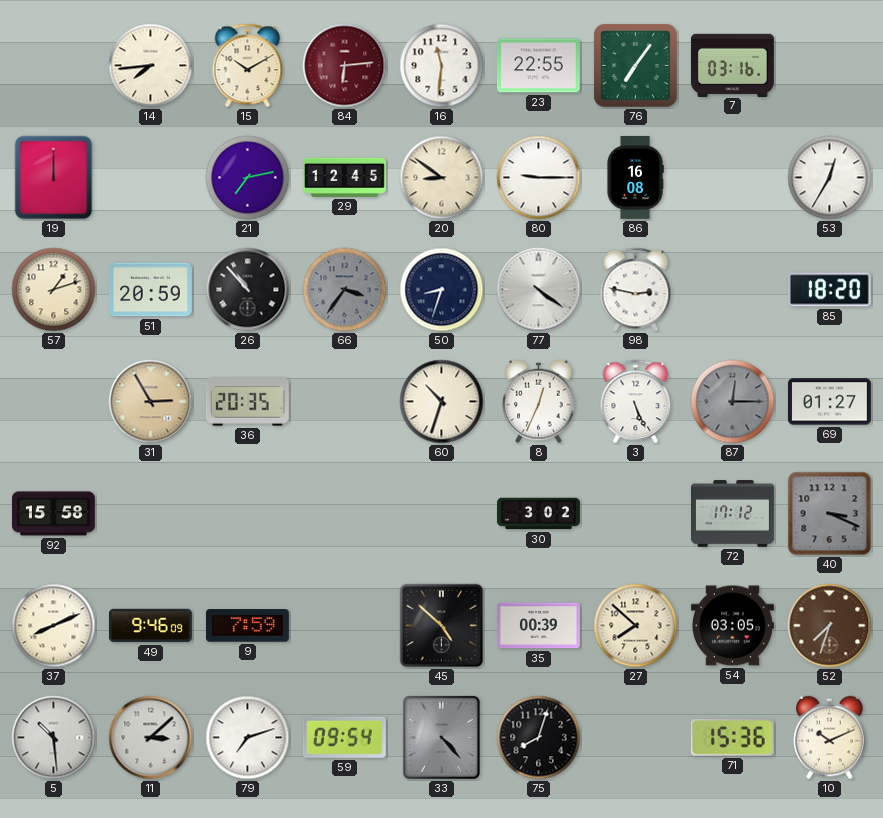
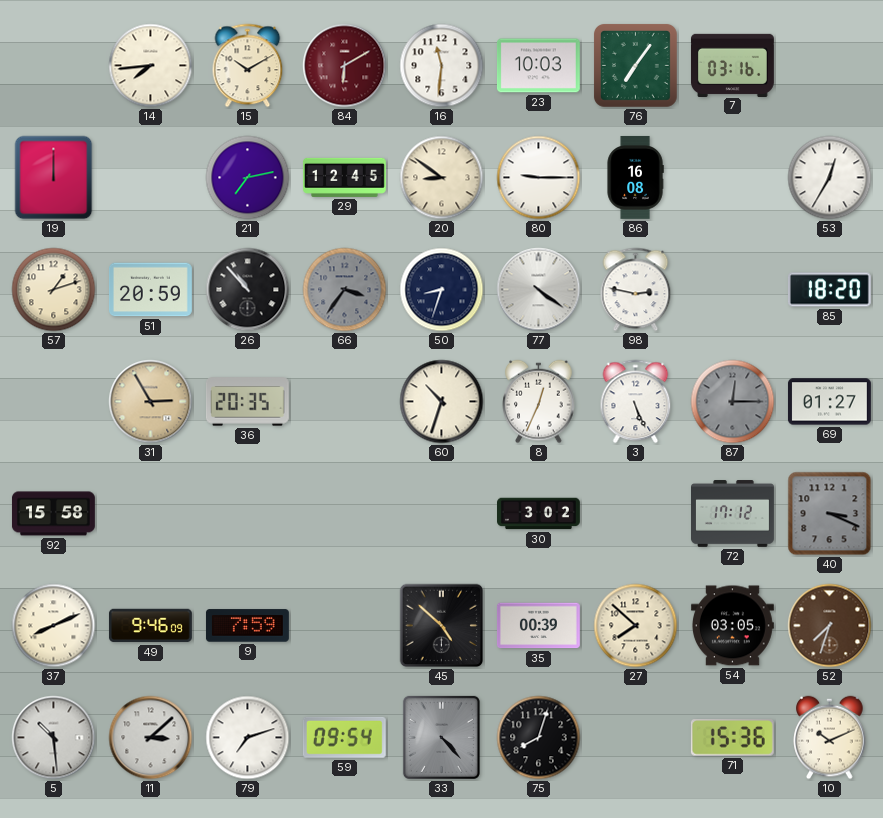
84: 6:14 -> 6:10 (345, 66)
23: 22:55 -> 10:03 (538, 66)
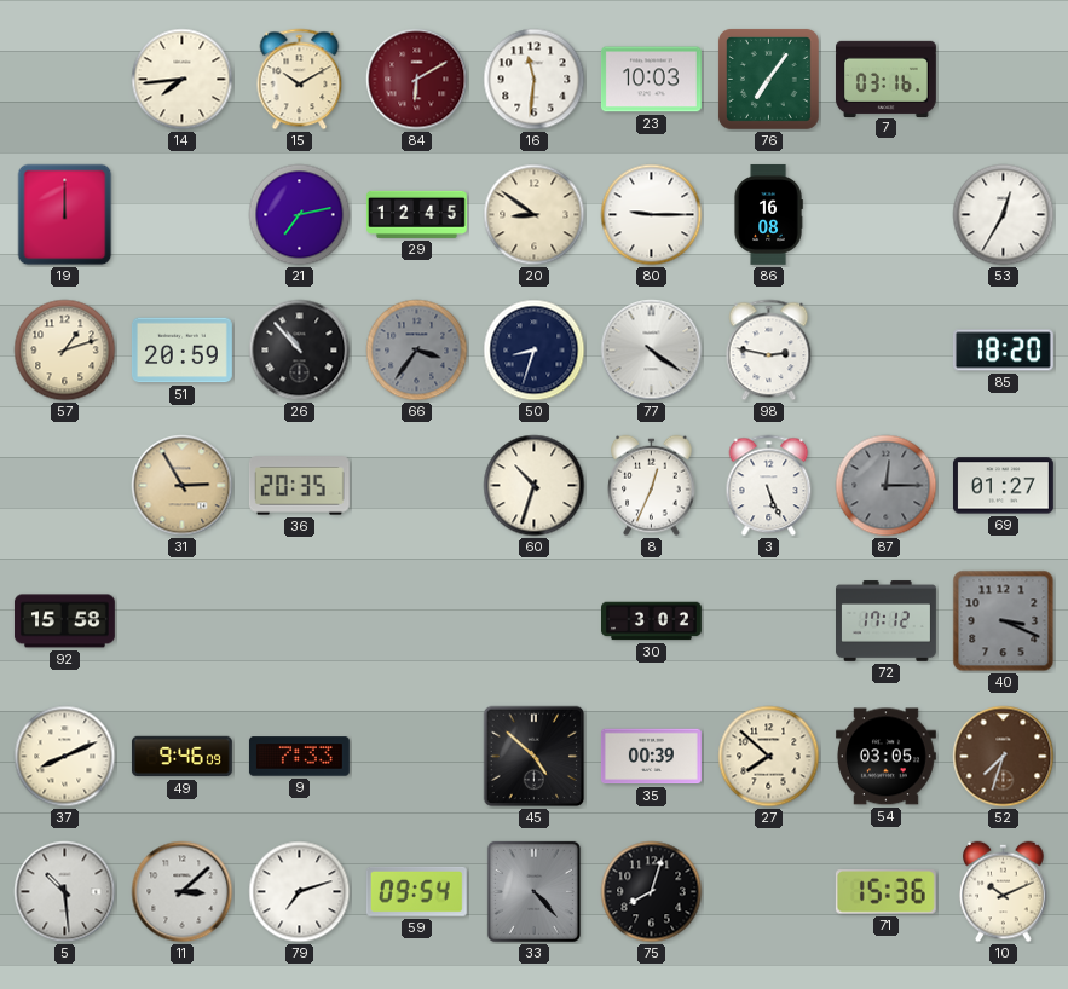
9: 7:59 -> 7:33 (299, 757)
